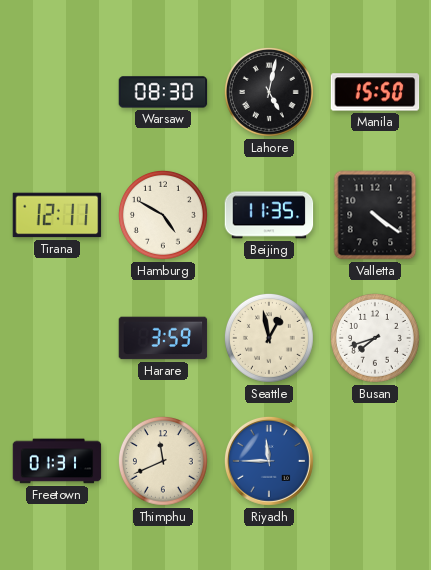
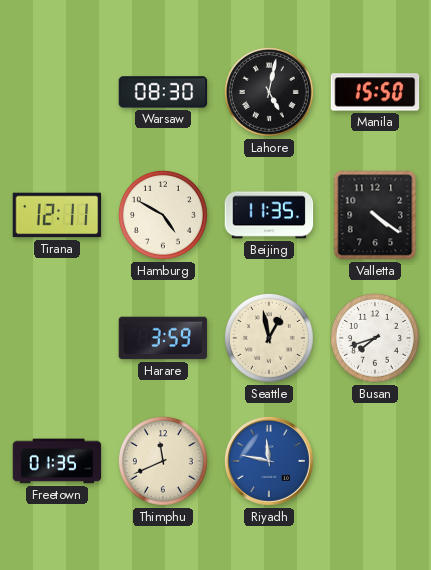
Freetown: 01:31 -> 01:35 (57, 461)
Riyadh: 11:45 -> 11:47 (269, 461)
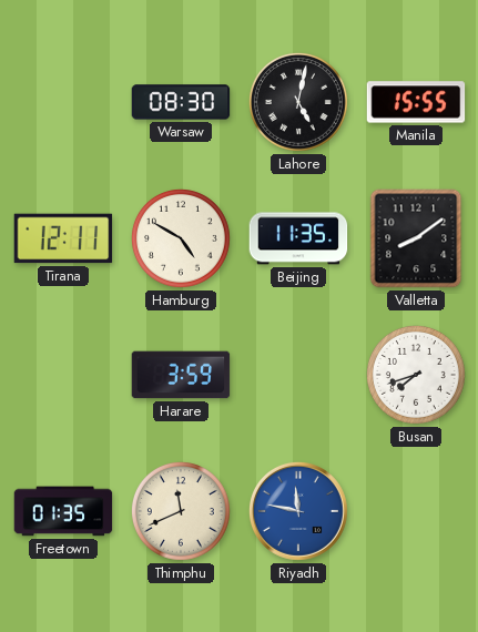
Manila: 15:50 -> 15:55 (416, 102)
Valletta: 4:21 -> 8:09 (416, 238)
Seattle: 12:58 -> none (269, 338)
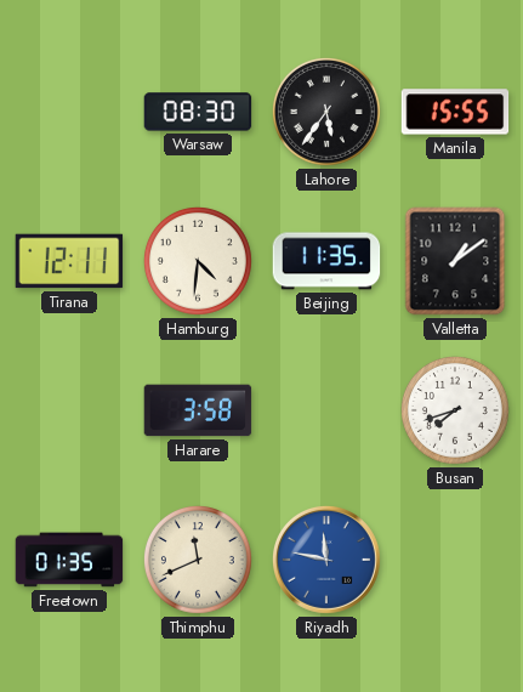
Lahore: 5:02 -> 5:36 (326, 112)
Hamburg: 4:50 -> 4:31 (198, 261)
Valletta: 8:09 -> 1:09 (455, 261)
Harare: 3:59 -> 3:58 (198, 410)
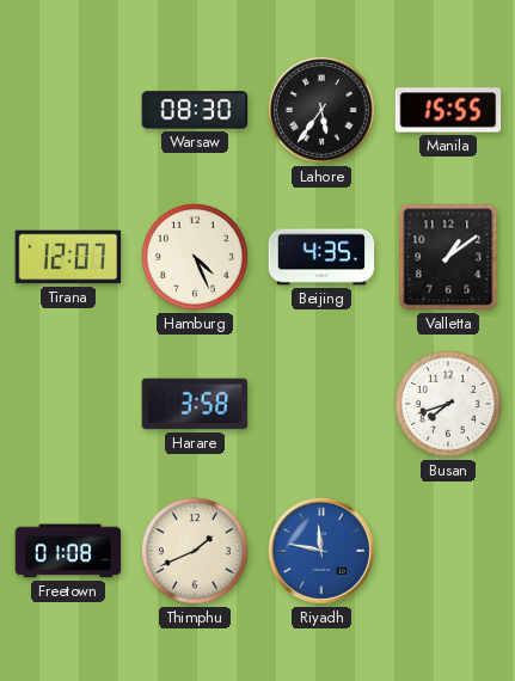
Tirana: 12:11 -> 12:07 (68, 257)
Hamburg: 4:31 -> 4:26 (195, 257)
Beijing: 11:35 -> 4:35 (321, 257)
Freetown: 01:35 -> 01:08 (68, 551)
Thimphu: 11:41 -> 1:41 (195, 551)
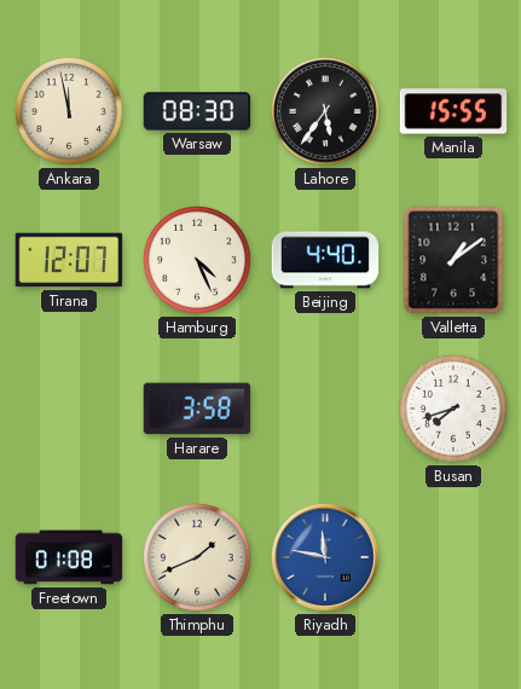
Ankara: none -> 11:58 (69, 111)
Beijing: 4:35 -> 4:40 (325, 260)
